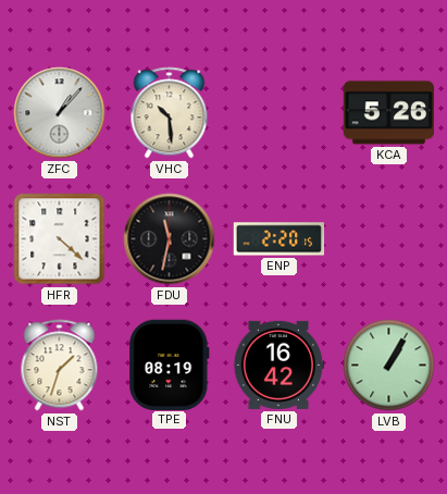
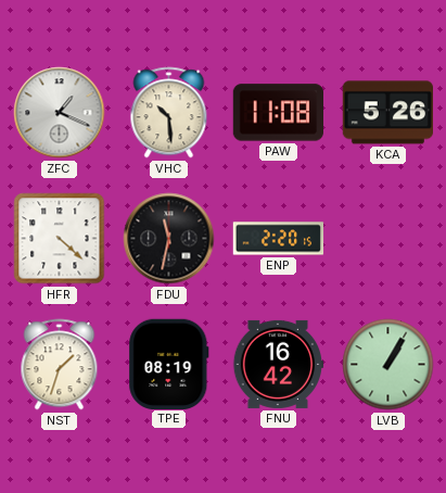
ZFC: 1:07 -> 1:19 (60, 113)
PAW: none -> 11:08 (278, 113)
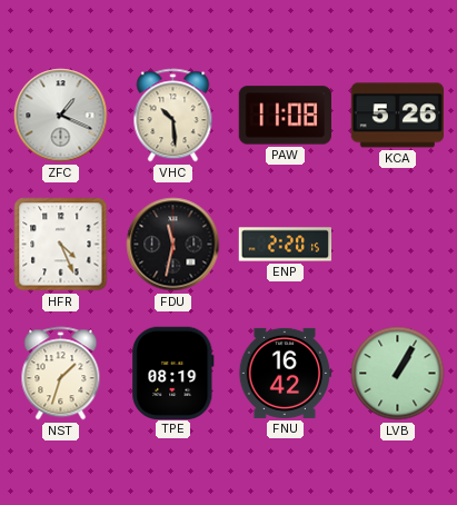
HFR: 4:22 -> 4:26 (61, 245)
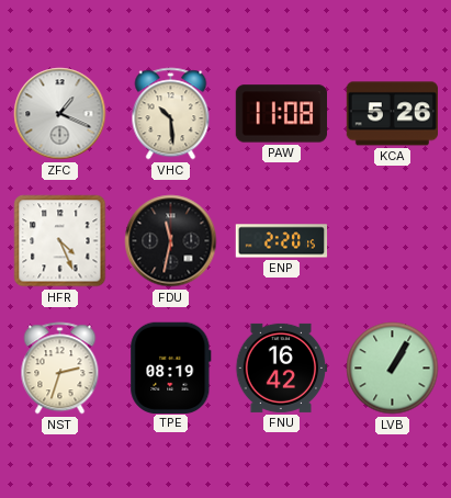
NST: 1:33 -> 2:33 (60, 369)
